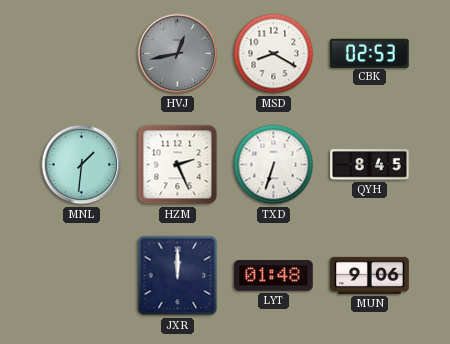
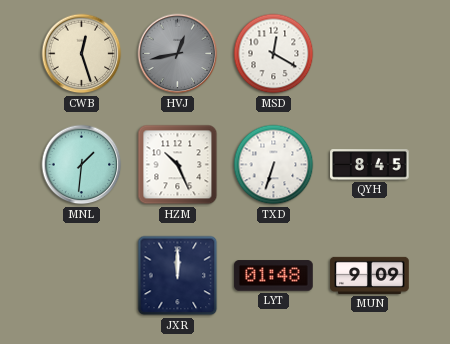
CWB: none -> 12:27 (82, 54)
MSD: 8:20 -> 12:20 (274, 54)
CBK: 02:53 -> none (370, 53)
HZM: 2:26 -> 10:26 (178, 165)
MUN: 9:06 -> 9:09 (370, 275)
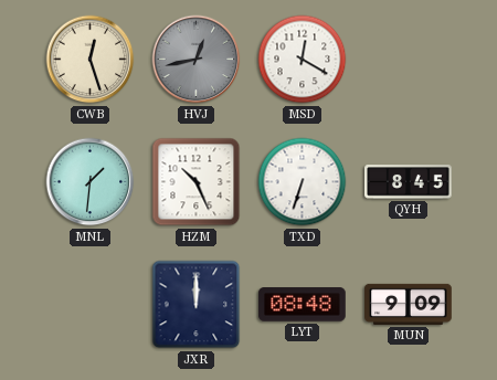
LYT: 01:48 -> 08:48 (303, 305)
